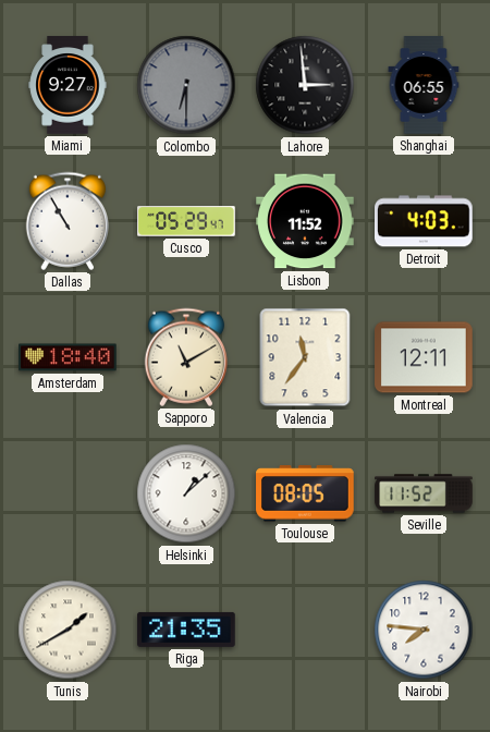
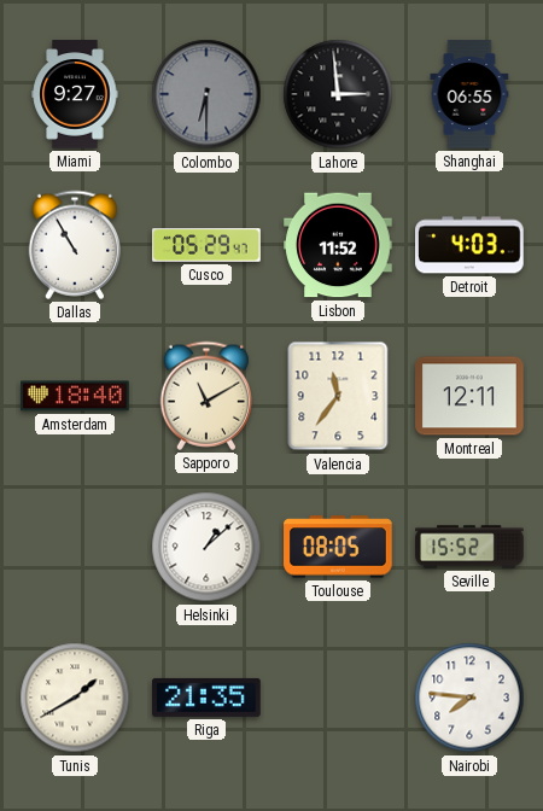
Seville: 11:52 -> 15:52 (469, 547)
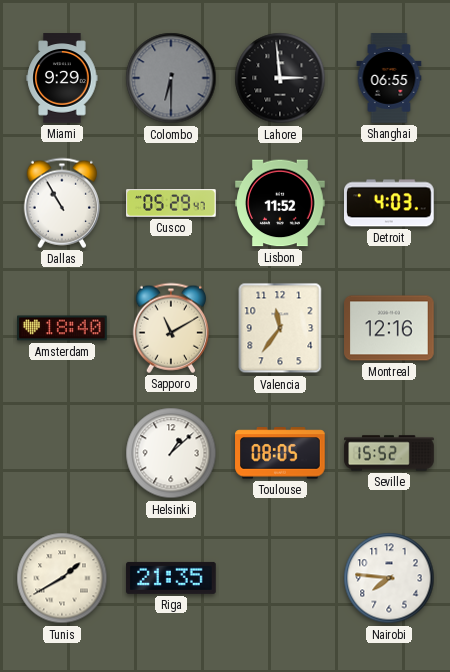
Miami: 9:27 -> 9:29 (62, 78)
Montreal: 12:11 -> 12:16 (389, 328)
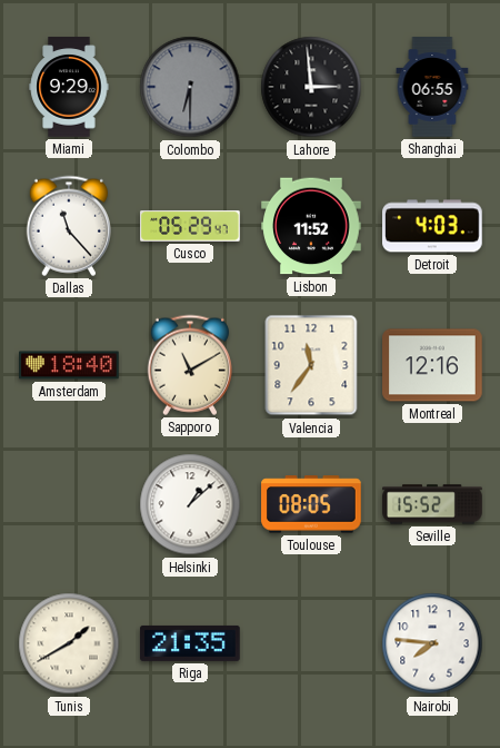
Dallas: 10:55 -> 11:23 (68, 226)
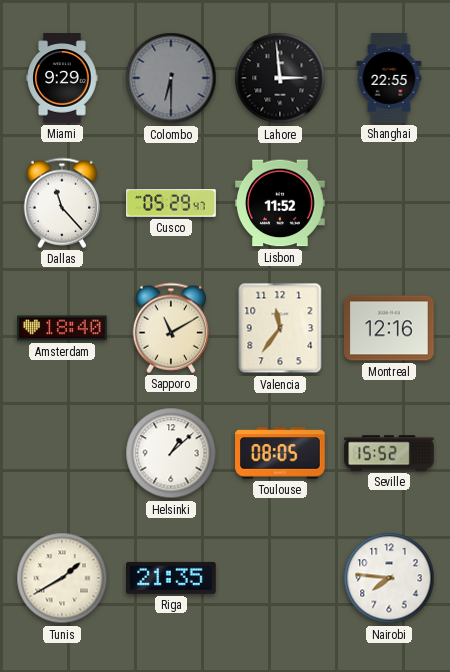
Shanghai: 06:55 -> 22:55 (389, 78)
Detroit: 4:03 -> none (432, 226)
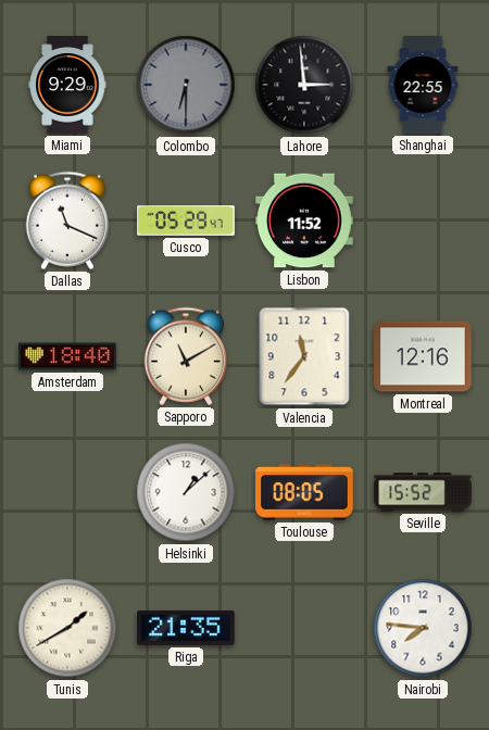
Dallas: 11:23 -> 11:19 (66, 221)
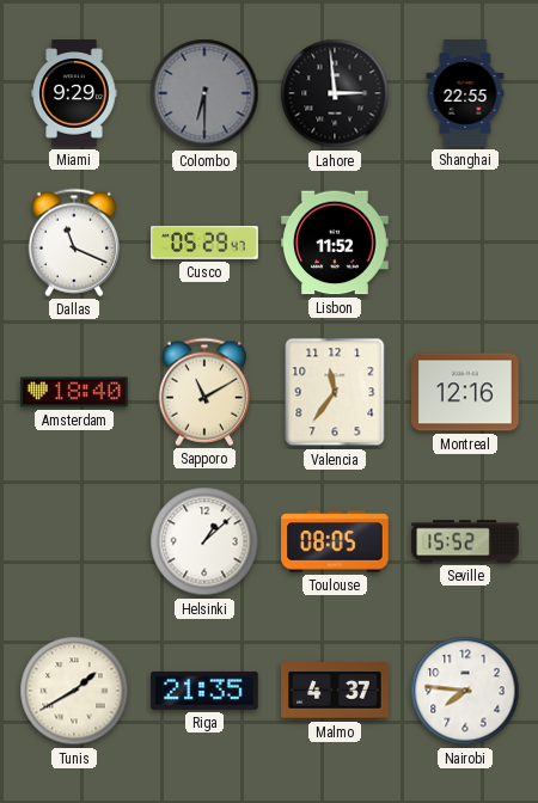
Malmo: none -> 4:37 (335, 691)
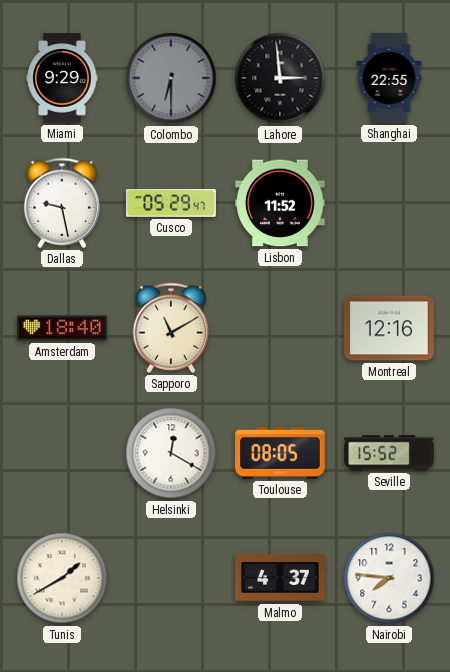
Dallas: 11:19 -> 9:28 (61, 203)
Valencia: 11:36 -> none (335, 392)
Helsinki: 1:08 -> 12:20 (171, 453)
Riga: 21:35 -> none (204, 691)
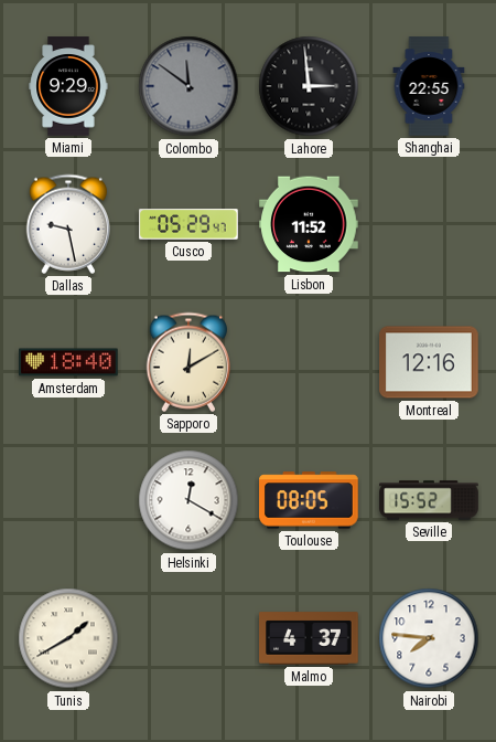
Colombo: 6:30 -> 11:51 (188, 86)
Sapporo: 11:10 -> 12:10 (187, 362)
